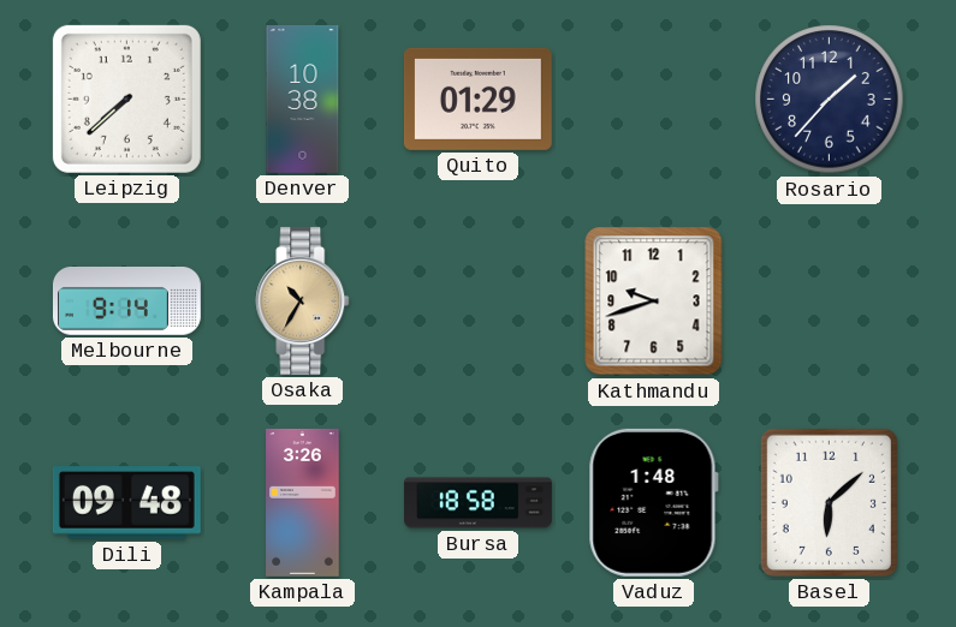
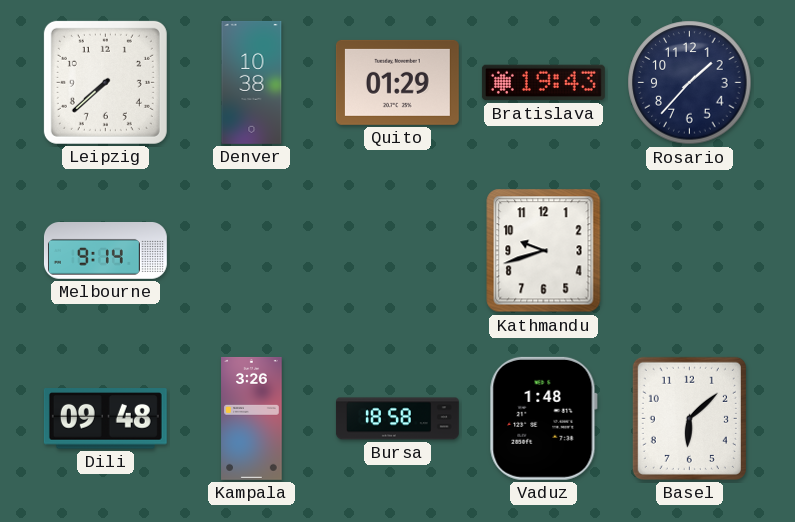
Bratislava: none -> 19:43 (543, 83)
Osaka: 10:35 -> none (303, 300)
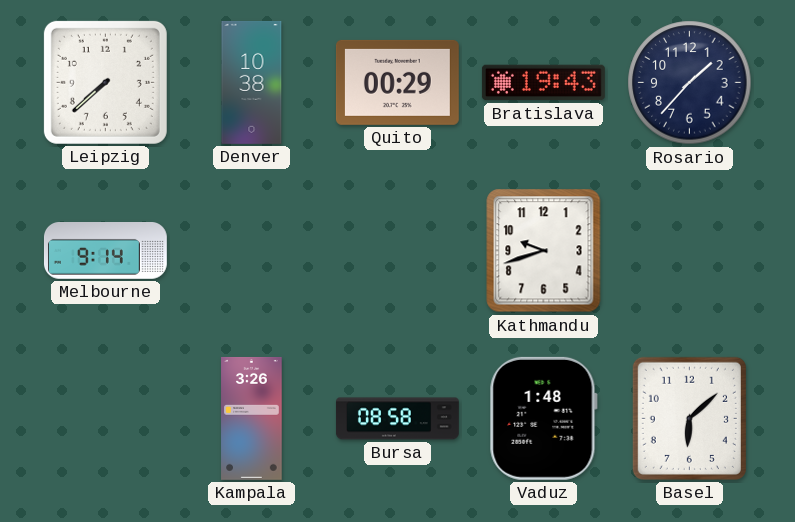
Quito: 01:29 -> 00:29 (397, 82)
Dili: 09:48 -> none (105, 419)
Bursa: 18:58 -> 08:58 (397, 419)
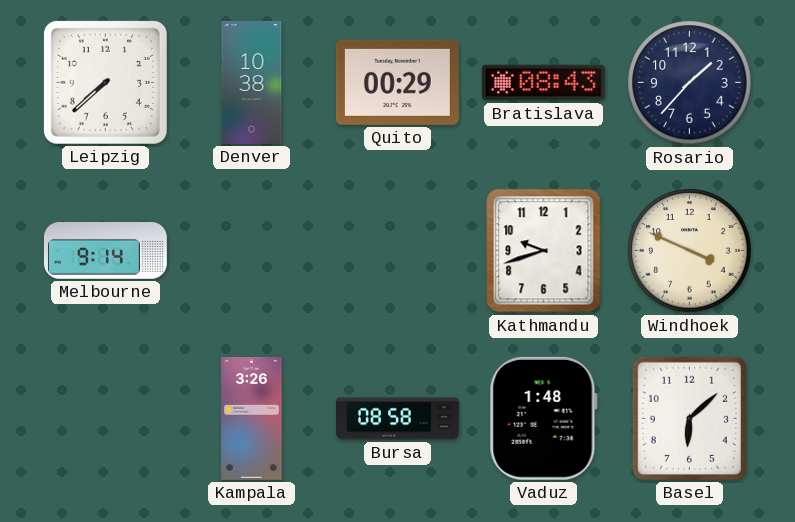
Bratislava: 19:43 -> 08:43 (543, 83)
Windhoek: none -> 3:49 (690, 251)
